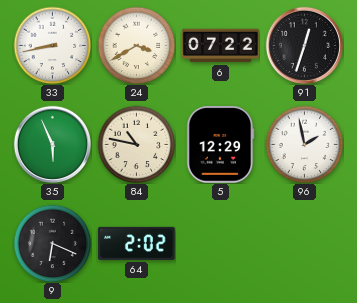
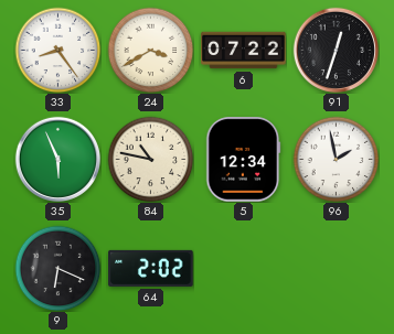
33: 8:43 -> 8:24 (57, 50)
5: 12:29 -> 12:34 (244, 160)
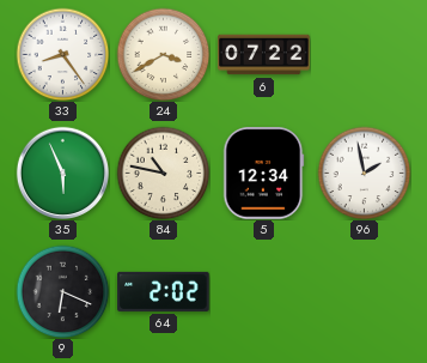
91: 12:33 -> none (336, 50)
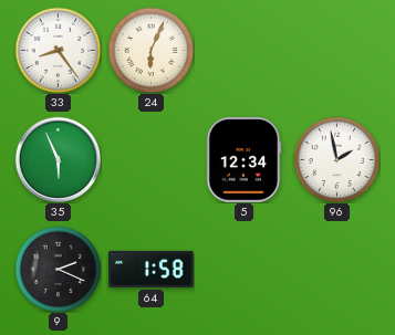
24: 3:40 -> 6:04 (150, 50)
6: 07:22 -> none (264, 55)
84: 10:47 -> none (163, 173)
9: 6:19 -> 2:19 (58, 269)
64: 2:02 -> 1:58 (152, 269)
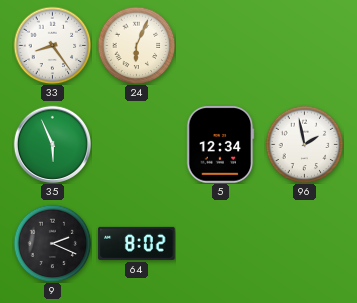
64: 1:58 -> 8:02 (137, 243)
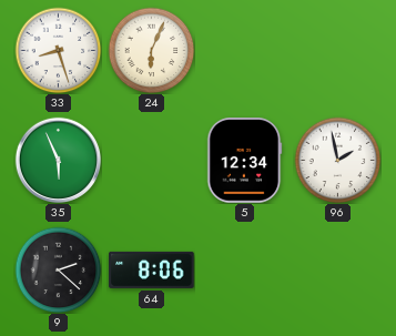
33: 8:24 -> 8:27 (58, 50)
9: 2:19 -> 2:22 (58, 269)
64: 8:02 -> 8:06 (152, 269)
